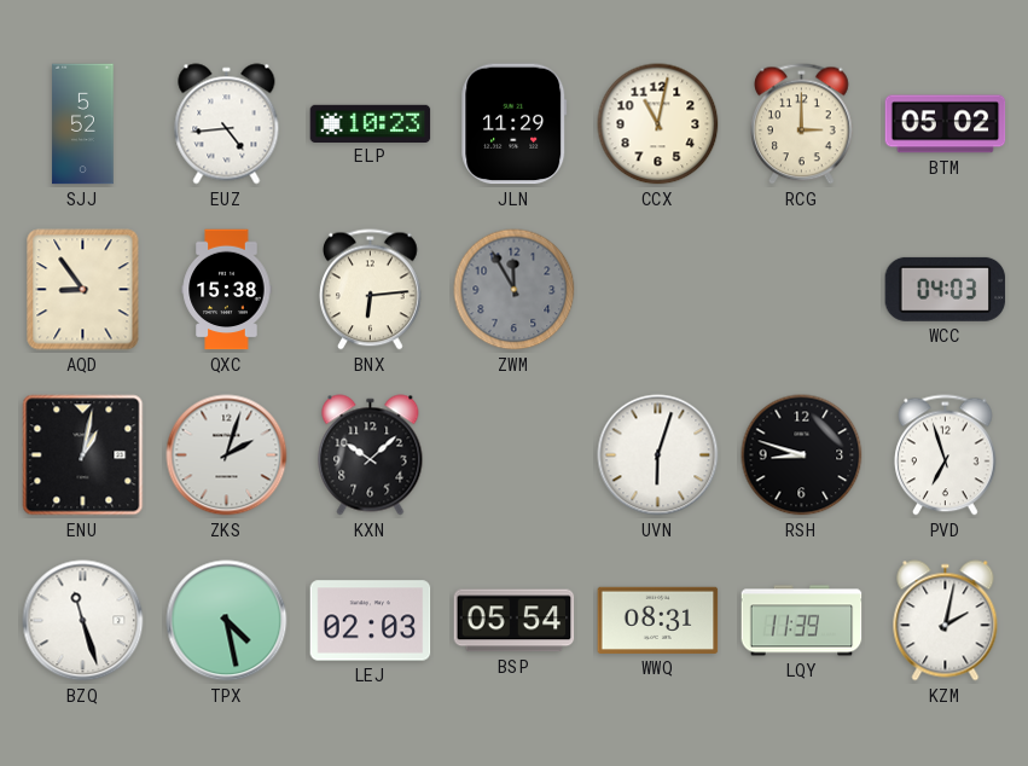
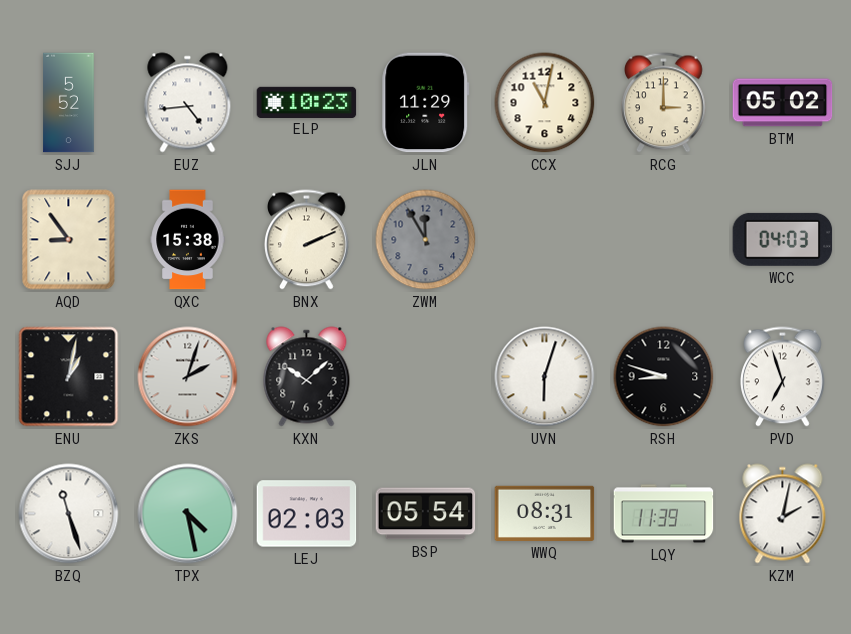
BNX: 6:14 -> 2:11 (307, 240)
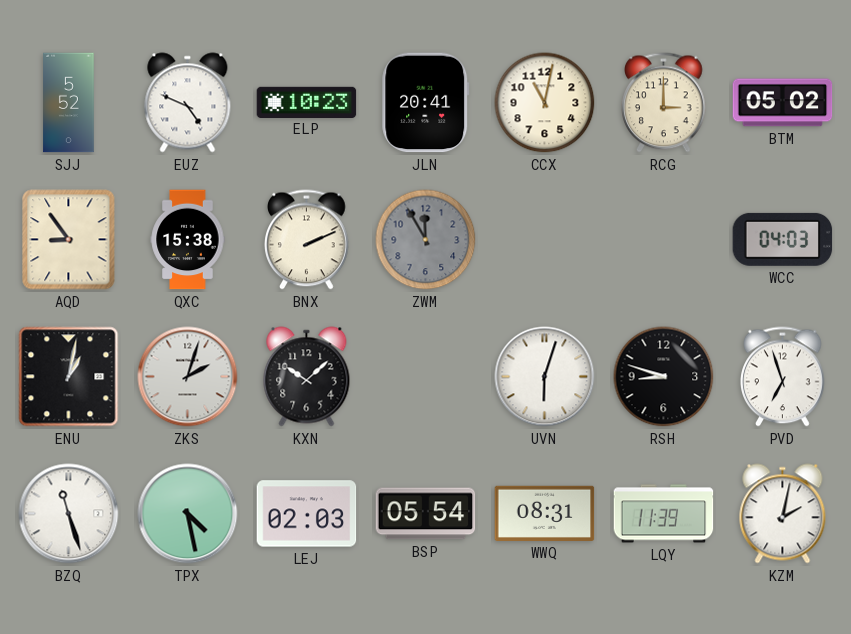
EUZ: 4:44 -> 4:49 (188, 103)
JLN: 11:29 -> 20:41 (426, 103)
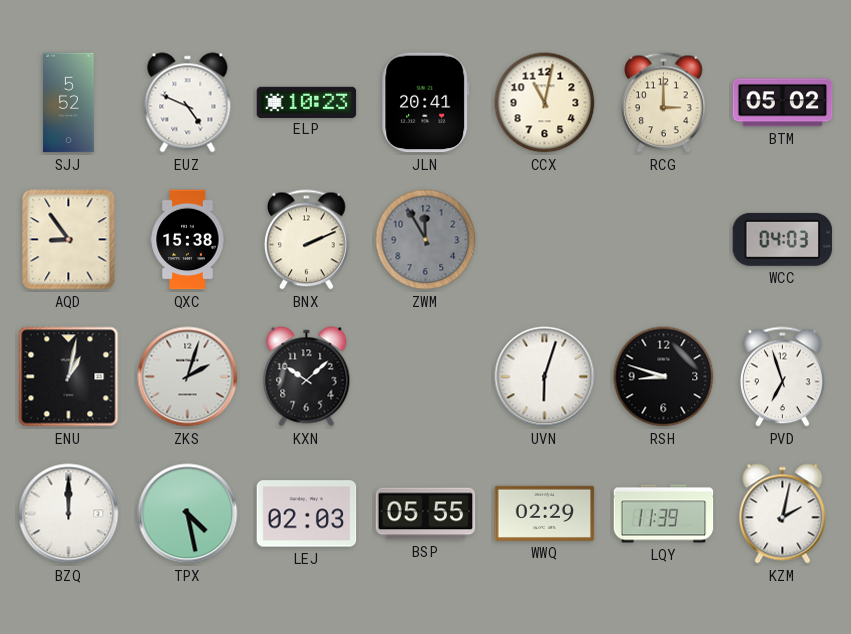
BZQ: 11:27 -> 12:00 (69, 514)
BSP: 05:54 -> 05:55 (426, 514)
WWQ: 08:31 -> 02:29 (545, 513)
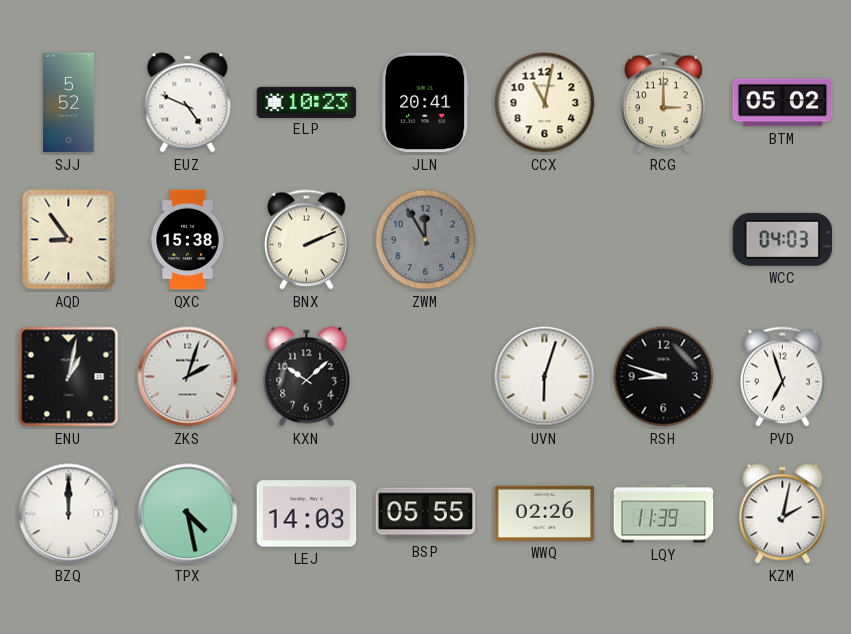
LEJ: 02:03 -> 14:03 (307, 514)
WWQ: 02:29 -> 02:26 (545, 513)
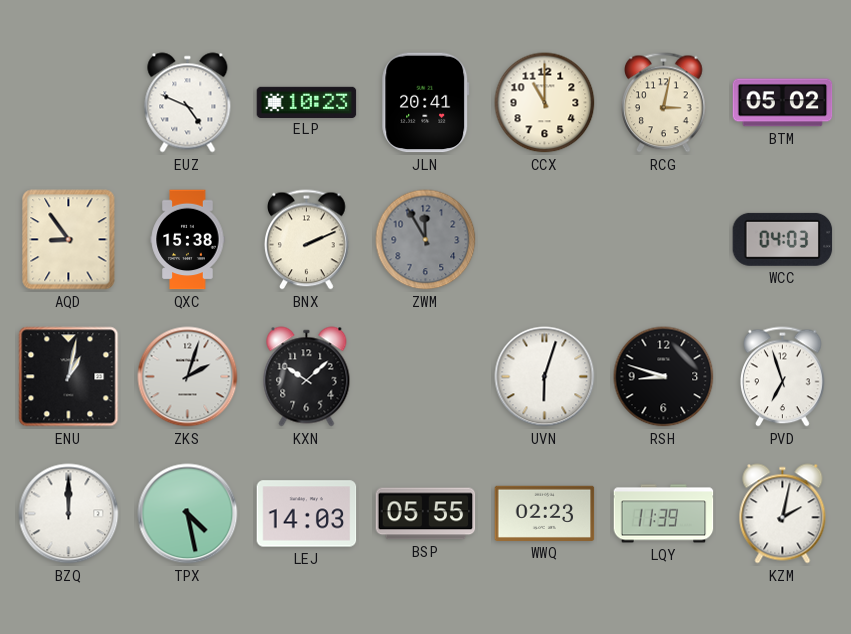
SJJ: 5:52 -> none (69, 103)
CCX: 11:02 -> 11:00 (545, 103)
RCG: 3:00 -> 3:02 (664, 103)
WWQ: 02:26 -> 02:23 (545, 513)
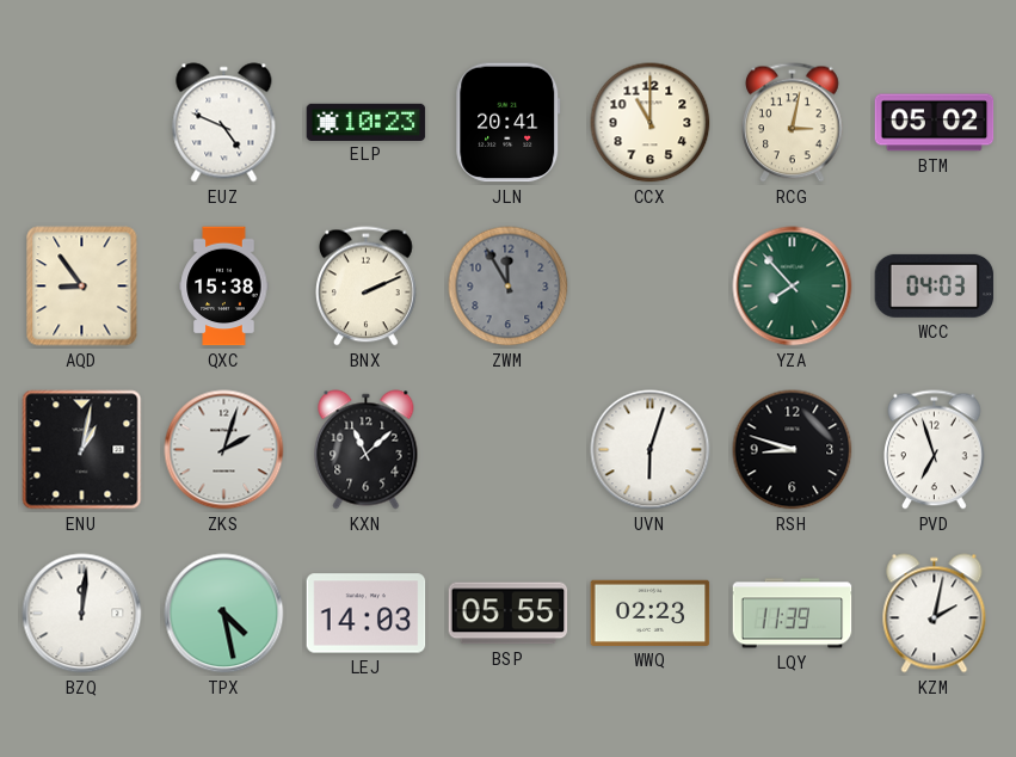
YZA: none -> 7:53 (793, 287)
KXN: 10:08 -> 11:08 (367, 450)
BZQ: 12:00 -> 12:01 (82, 614)
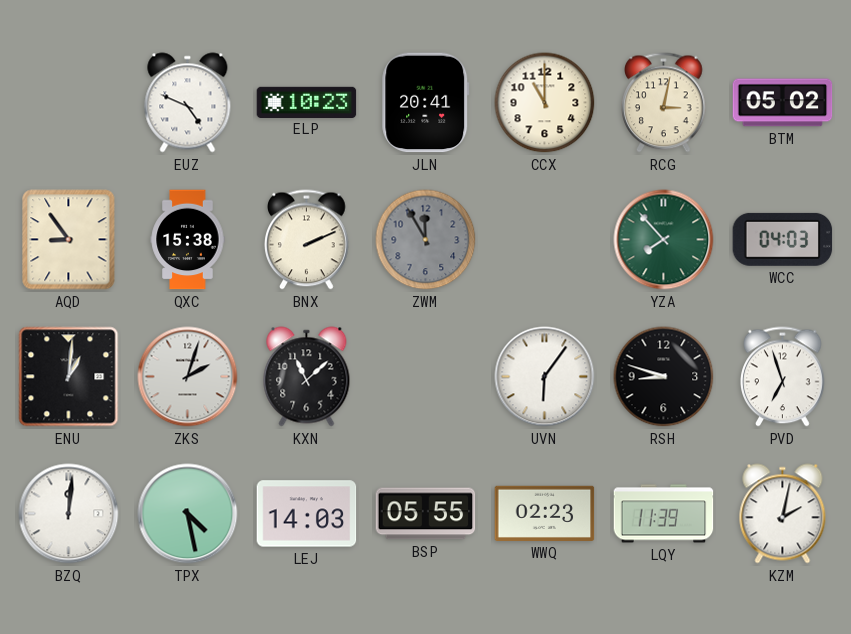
ENU: 1:02 -> 1:01 (69, 377)
UVN: 6:03 -> 6:06 (545, 377)
